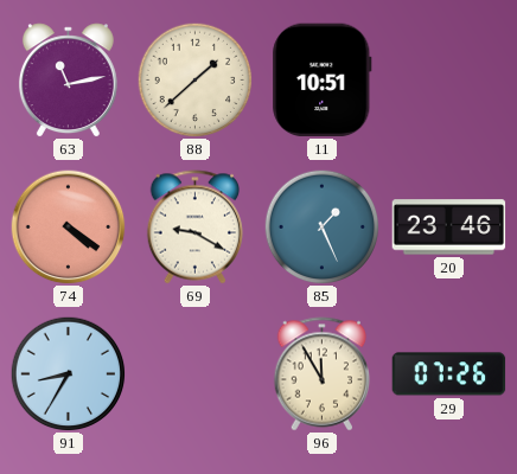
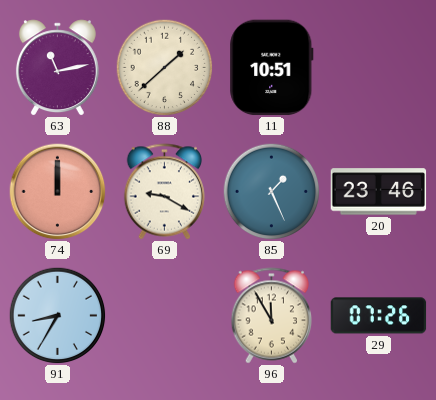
74: 4:21 -> 12:00 (58, 192)
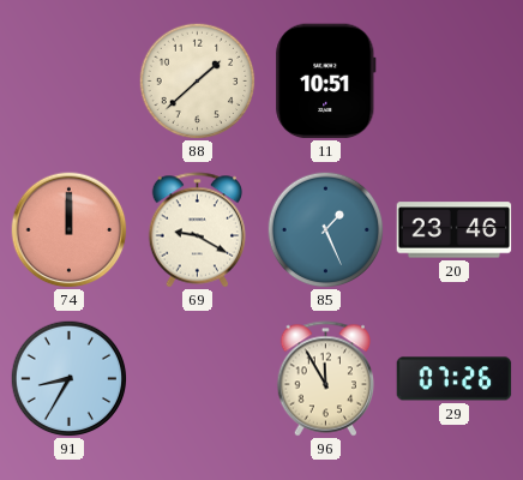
63: 11:13 -> none (57, 68)
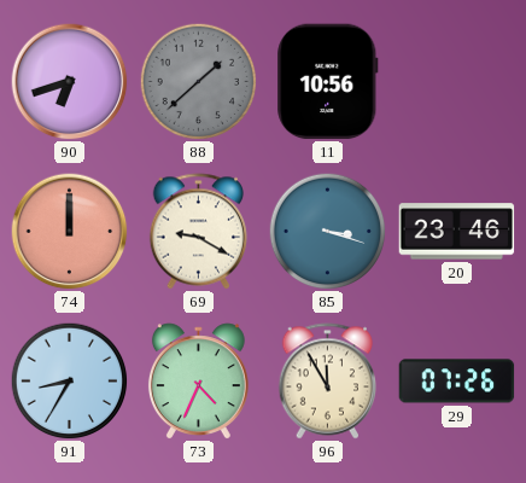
90: none -> 6:42 (70, 82)
88 dial: cream -> grey (198, 81)
11: 10:51 -> 10:56 (328, 82)
85: 1:26 -> 3:18 (327, 231)
73: none -> 4:34 (198, 382)
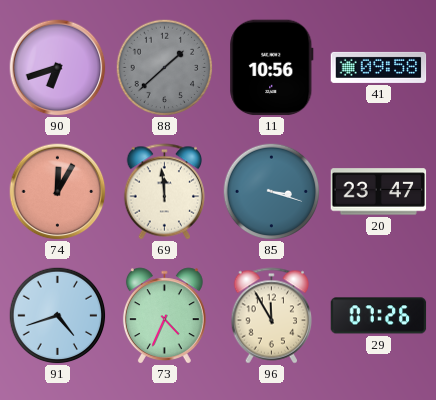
41: none -> 09:58 (379, 67)
74: 12:00 -> 12:05 (58, 192)
69: 9:20 -> 11:59 (165, 192)
20: 23:46 -> 23:47 (379, 192)
91: 8:35 -> 4:42 (57, 315)
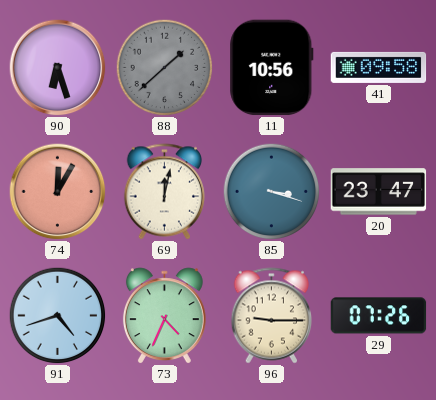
90: 6:42 -> 6:27 (58, 68)
69: 11:59 -> 12:02 (165, 192)
96: 11:55 -> 9:15 (272, 316)
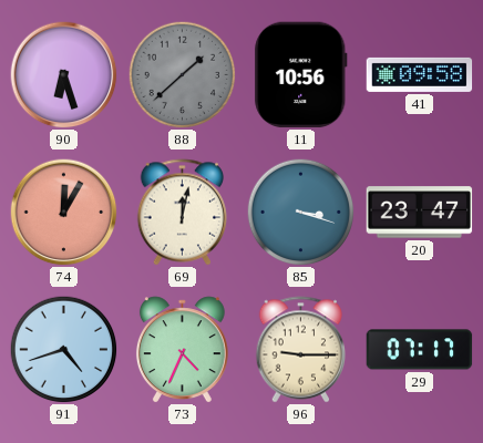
29: 07:26 -> 07:17 (420, 350)
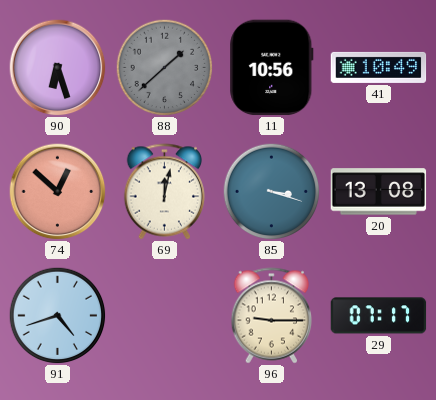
41: 09:58 -> 10:49 (379, 67)
74: 12:05 -> 12:52 (58, 192)
20: 23:47 -> 13:08 (379, 192)
73: 4:34 -> none (182, 350)
